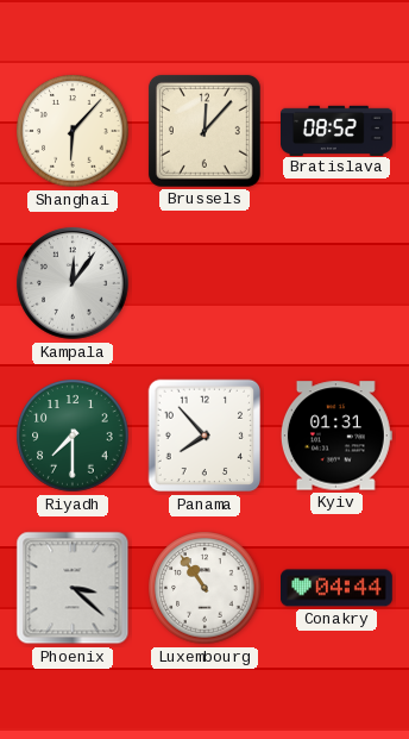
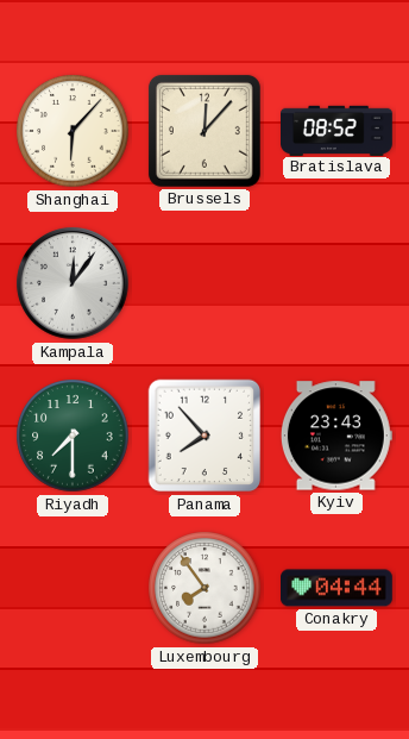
Kyiv: 01:31 -> 23:43 (336, 436)
Phoenix: 3:22 -> none (73, 588)
Luxembourg: 10:54 -> 7:54 (204, 588)
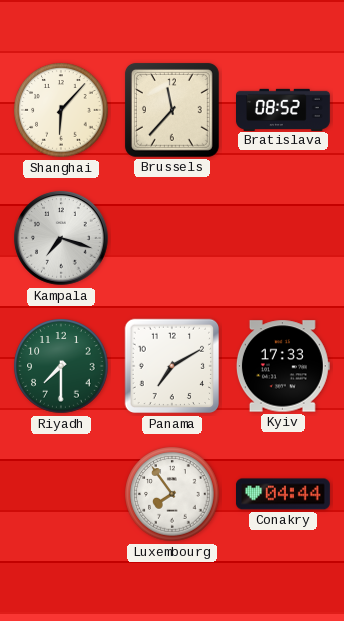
Brussels: 12:07 -> 11:37 (172, 110)
Kampala: 12:06 -> 7:18 (62, 239)
Panama: 7:53 -> 7:10 (172, 366)
Kyiv: 23:43 -> 17:33 (283, 366)
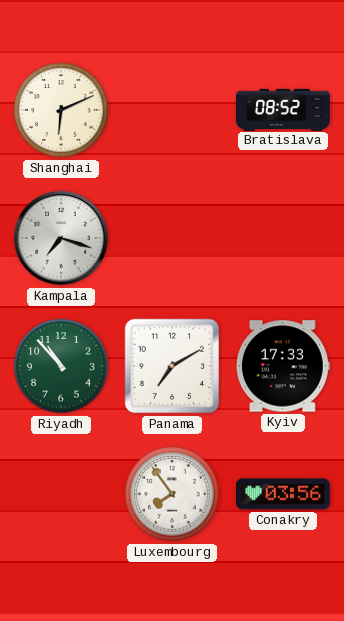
Shanghai: 6:07 -> 6:11 (61, 110)
Brussels: 11:37 -> none (172, 110)
Riyadh: 7:30 -> 10:53 (61, 366)
Conakry: 04:44 -> 03:56 (284, 494)
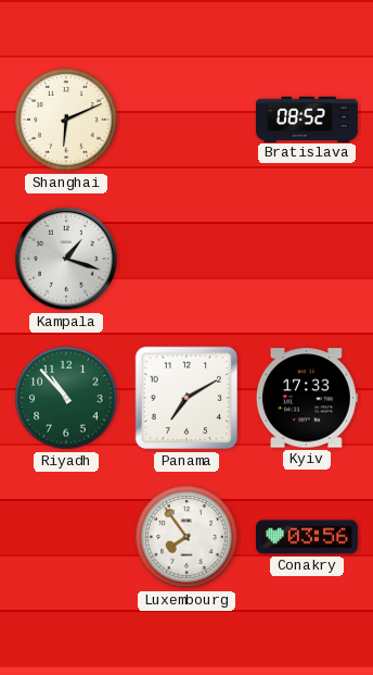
Kampala: 7:18 -> 1:18 (67, 260)
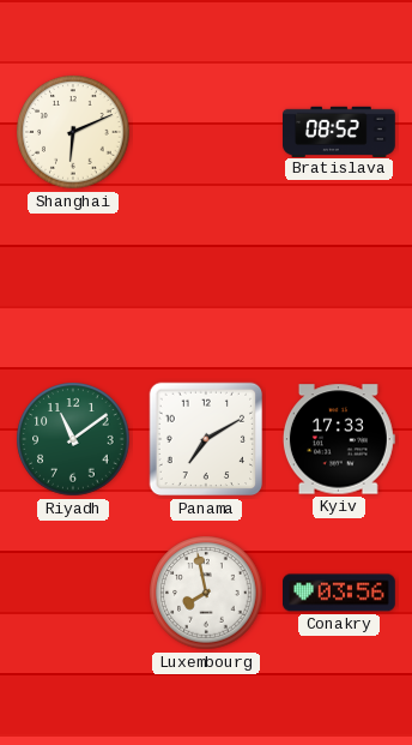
Kampala: 1:18 -> none (67, 260)
Riyadh: 10:53 -> 11:09 (73, 439)
Luxembourg: 7:54 -> 7:58 (206, 593)
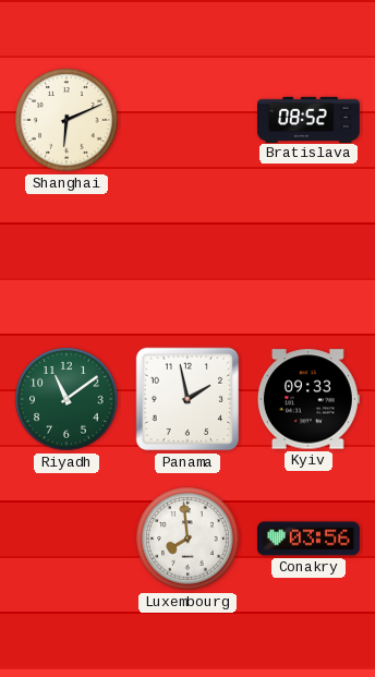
Panama: 7:10 -> 1:58 (187, 399)
Kyiv: 17:33 -> 09:33 (309, 399)
Luxembourg: 7:58 -> 7:59 (187, 539)
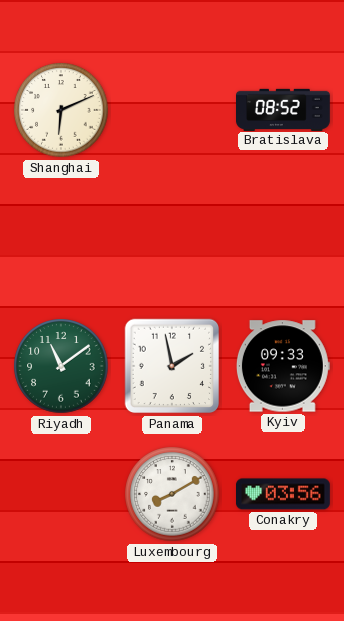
Luxembourg: 7:59 -> 8:10 (172, 494)
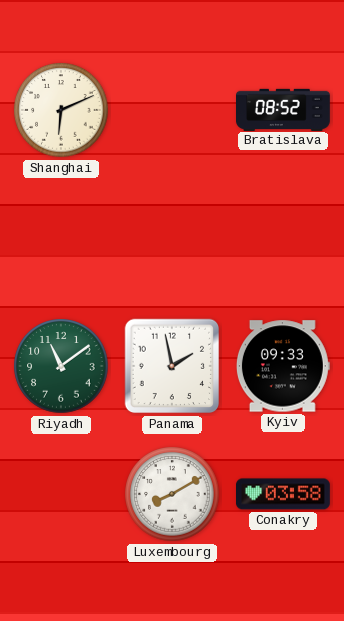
Conakry: 03:56 -> 03:58 (284, 494)
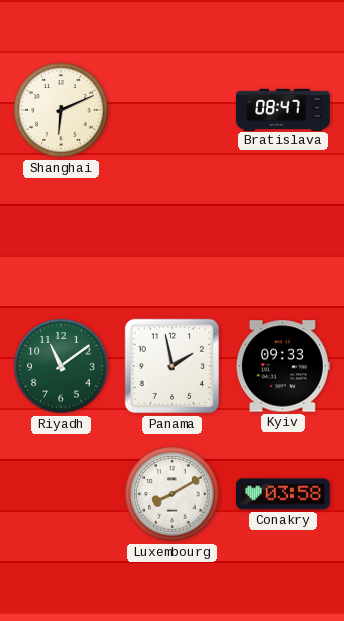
Bratislava: 08:52 -> 08:47 (284, 109)
